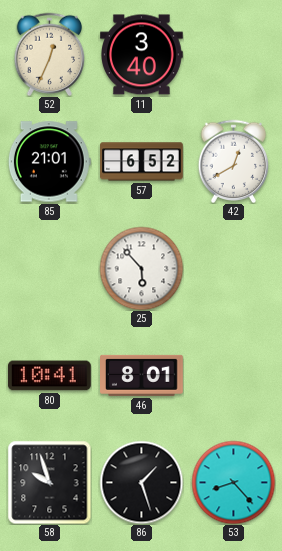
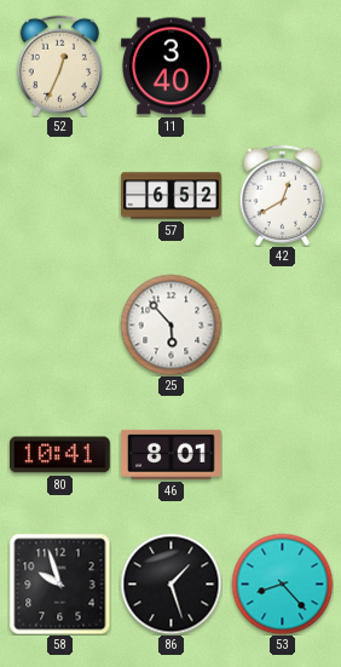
85: 21:01 -> none (49, 162)
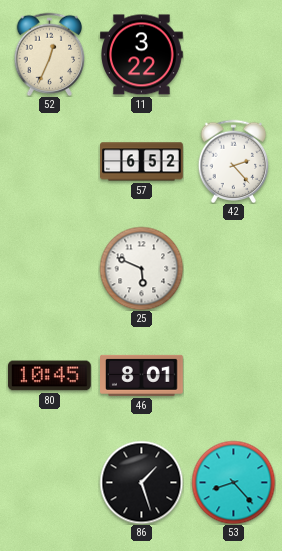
11: 3:40 -> 3:22 (142, 55)
42: 12:40 -> 2:23 (234, 161)
25: 5:53 -> 5:49 (141, 268)
80: 10:41 -> 10:45 (50, 376)
58: 9:57 -> none (59, 583)
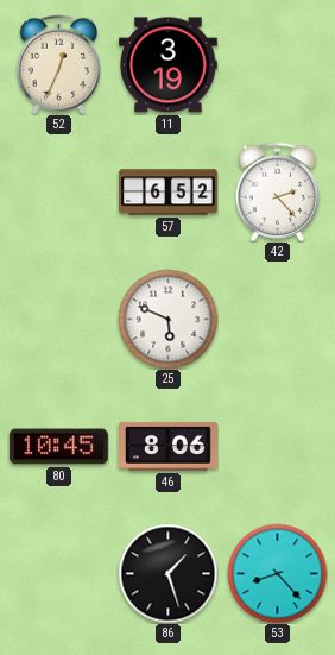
11: 3:22 -> 3:19 (169, 65)
46: 8:01 -> 8:06 (169, 446)
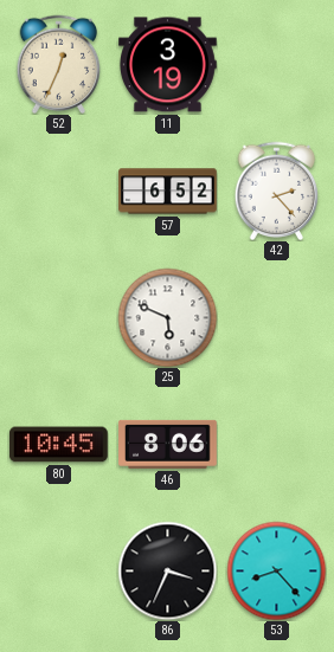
86: 1:27 -> 3:34 (167, 570)
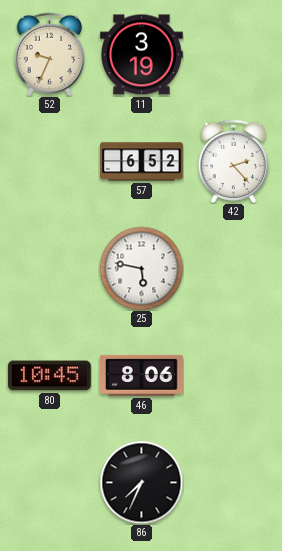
52: 12:34 -> 9:34 (50, 54)
25: 5:49 -> 5:47 (141, 268)
86: 3:34 -> 7:34 (141, 482)
53: 8:23 -> none (276, 570)
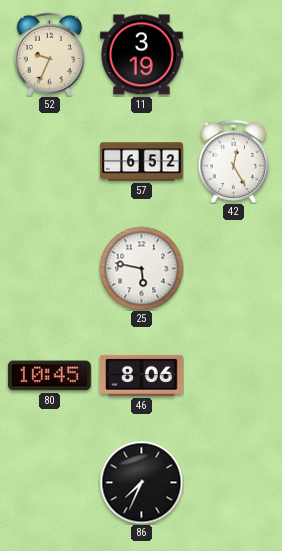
42: 2:23 -> 12:25 (234, 161)
